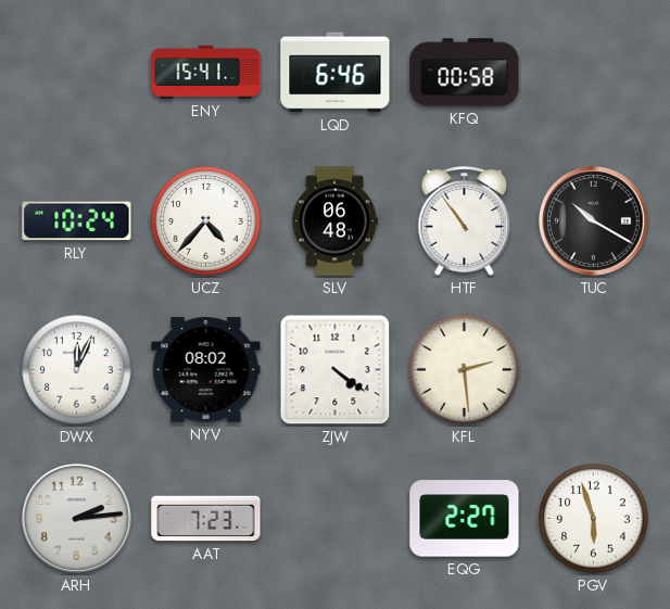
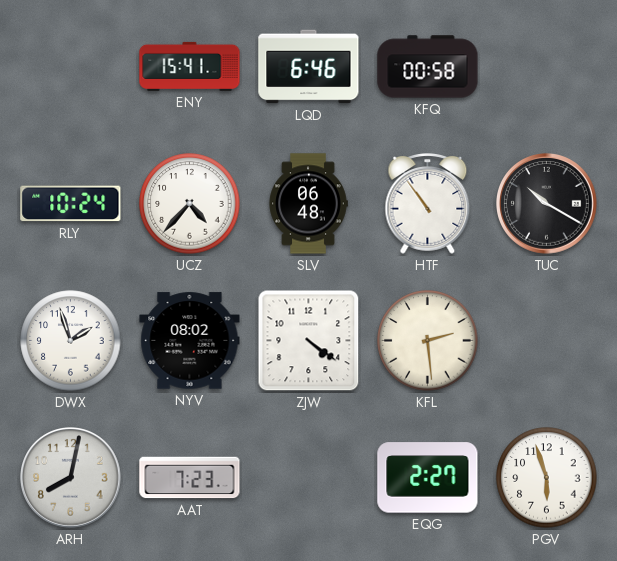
DWX: 12:04 -> 1:57 (71, 341)
ARH: 2:14 -> 8:02 (71, 478)
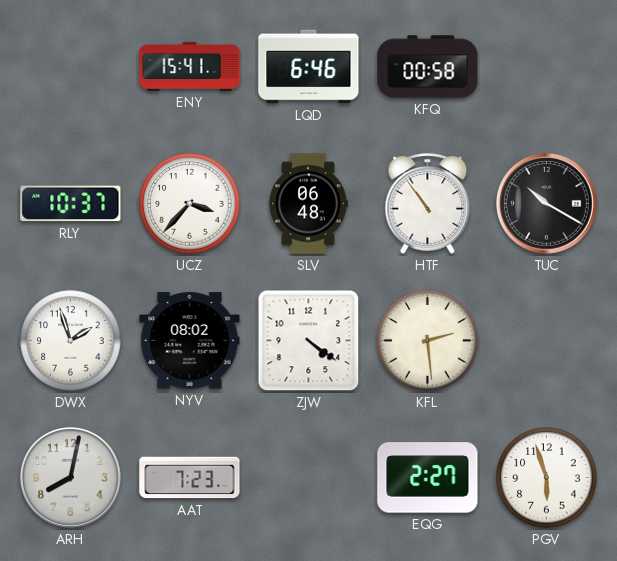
RLY: 10:24 -> 10:37 (71, 204)
UCZ: 4:37 -> 3:37 (190, 204)
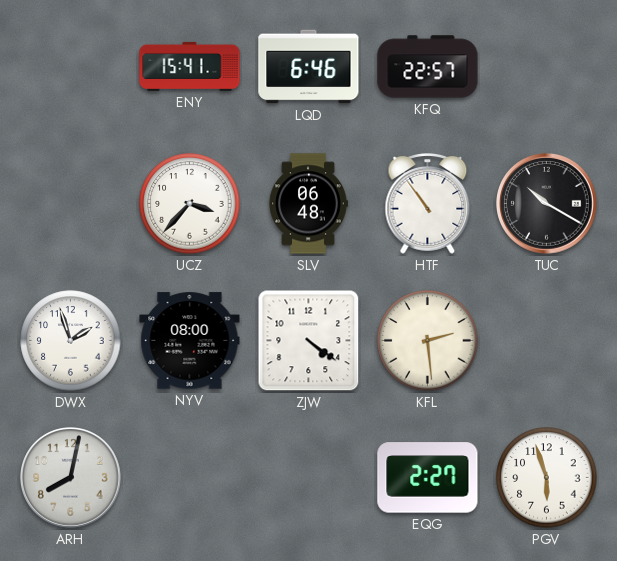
KFQ: 00:58 -> 22:57 (428, 67)
RLY: 10:37 -> none (71, 204)
NYV: 08:02 -> 08:00 (190, 341)
AAT: 7:23 -> none (190, 478)
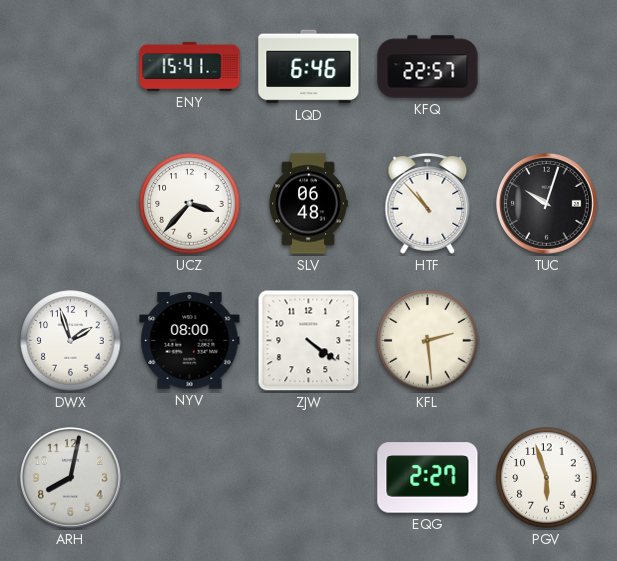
HTF: 10:54 -> 10:53 (428, 204)
TUC: 10:20 -> 10:03 (547, 204)
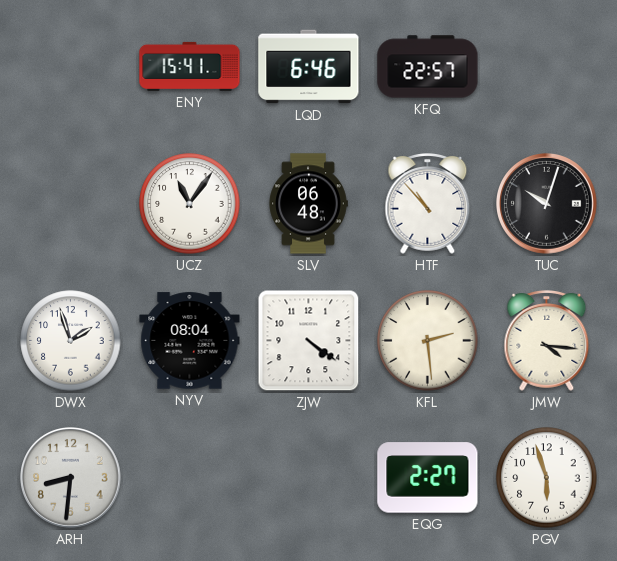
UCZ: 3:37 -> 11:06 (190, 204)
NYV: 08:00 -> 08:04 (190, 341)
JMW: none -> 4:16 (547, 341)
ARH: 8:02 -> 8:31 (71, 478)
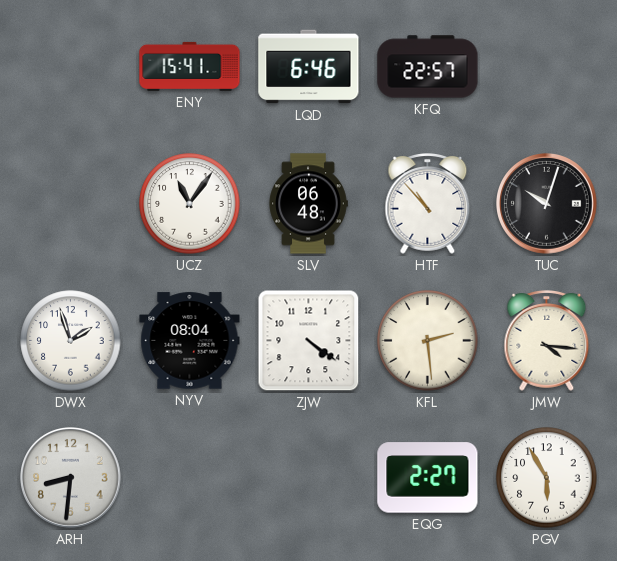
PGV: 5:57 -> 5:55 (547, 478)
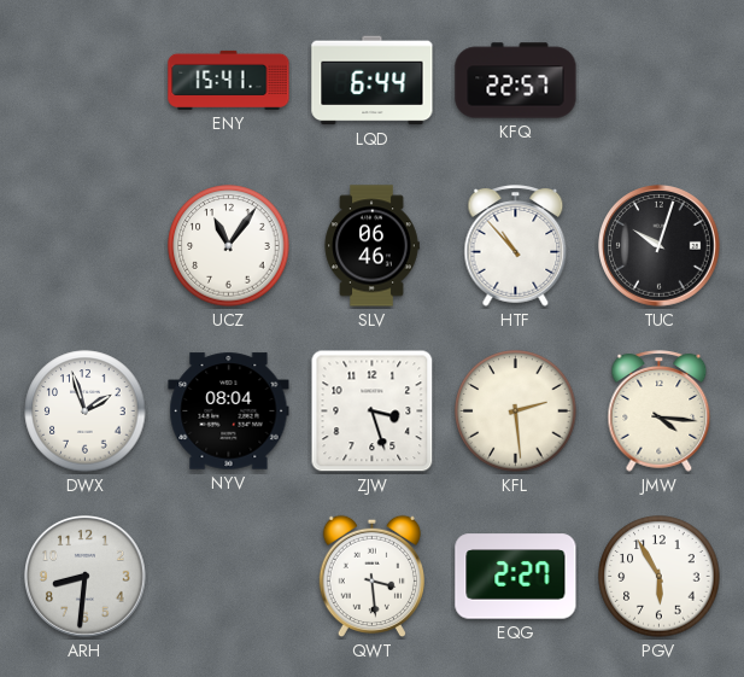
LQD: 6:46 -> 6:44 (373, 81)
SLV: 06:48 -> 06:46 (371, 246)
ZJW: 4:21 -> 3:27 (373, 412)
QWT: none -> 3:29 (371, 577)
